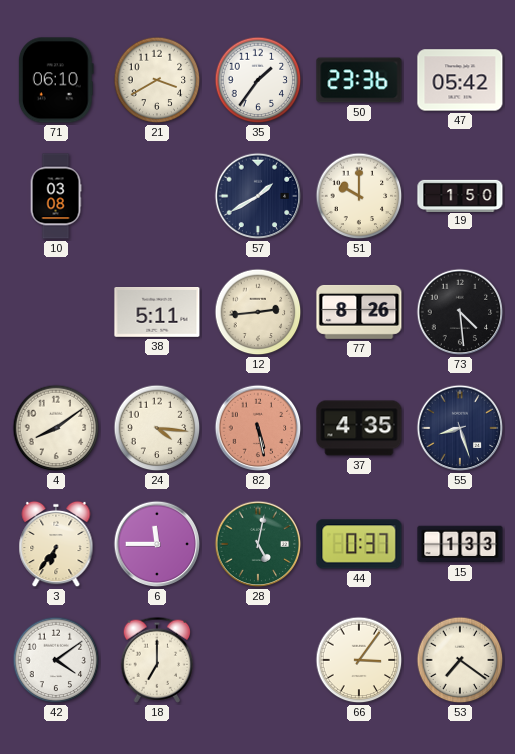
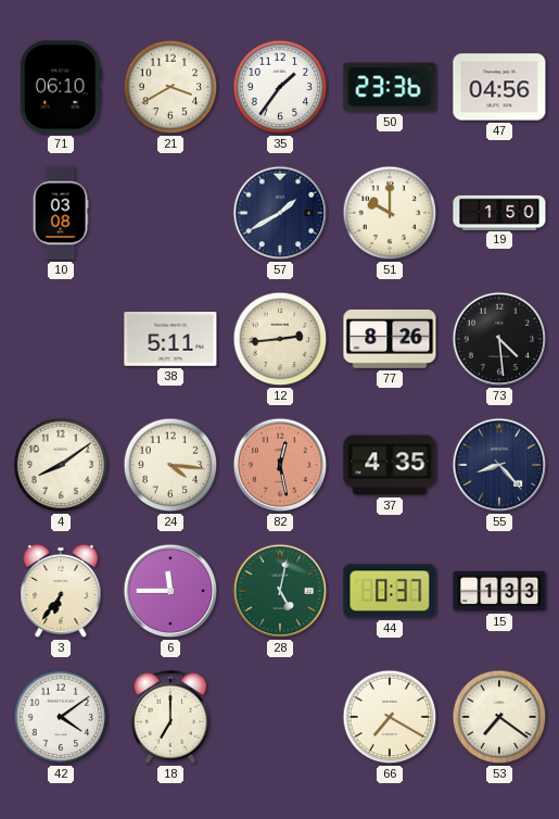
47: 05:42 -> 04:56 (499, 87)
82: 5:28 -> 12:28 (280, 465)
55: 8:27 -> 8:23 (499, 465)
66: 3:06 -> 7:20 (390, 717)
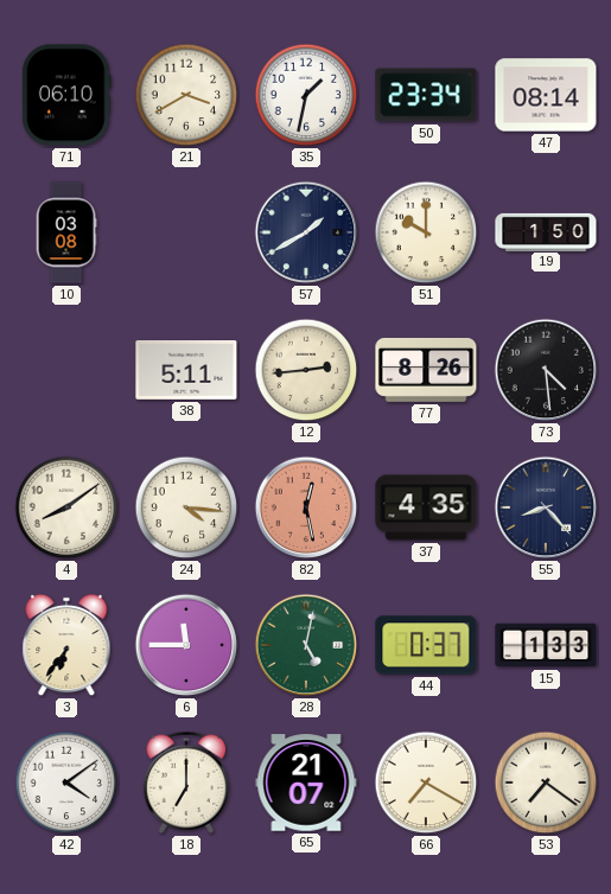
35: 1:36 -> 1:32 (306, 95)
50: 23:36 -> 23:34 (426, 95)
47: 04:56 -> 08:14 (546, 95)
65: none -> 21:07 (306, 783)
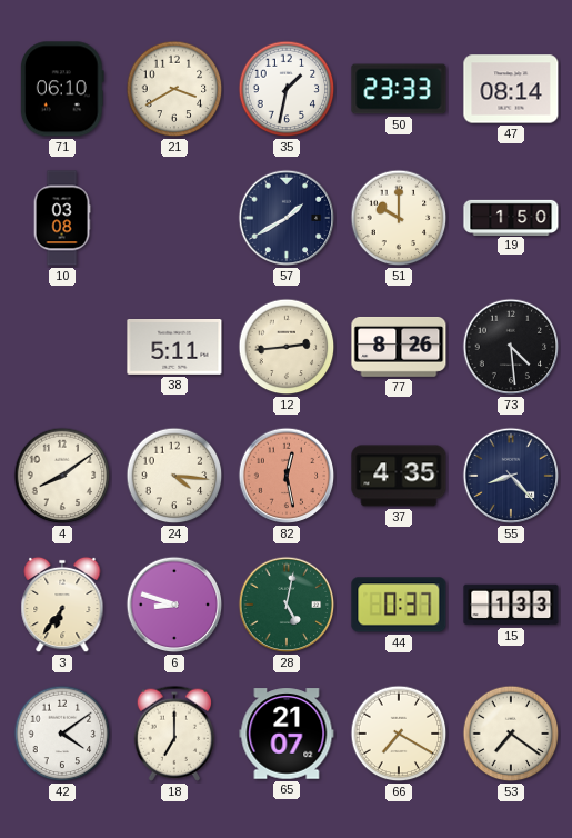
50: 23:34 -> 23:33 (399, 89)
6: 11:45 -> 8:48 (174, 605)
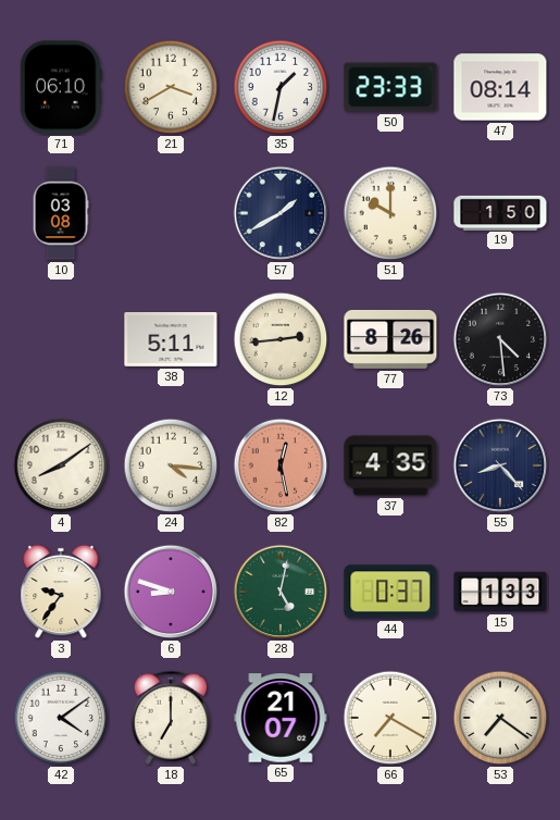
3: 6:36 -> 9:36 (61, 592)
